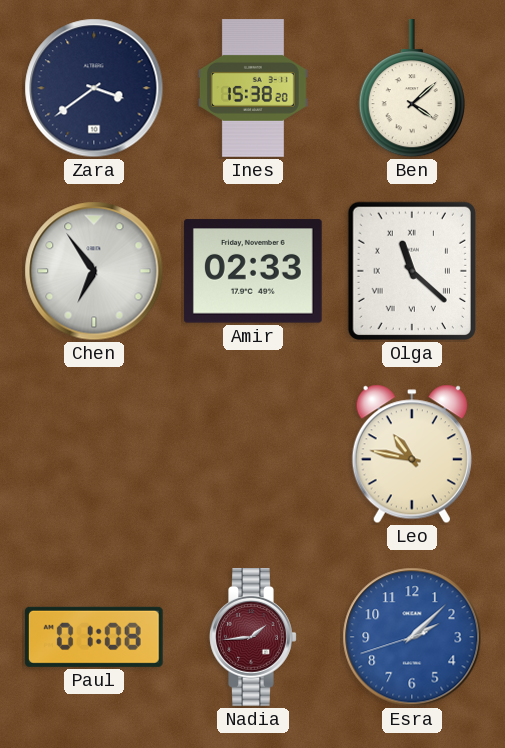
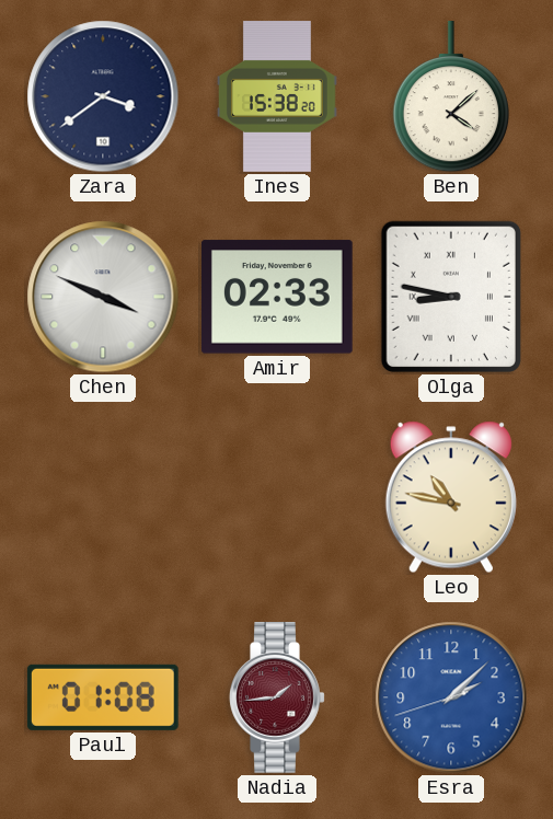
Chen: 6:54 -> 3:49 (103, 297)
Olga: 11:22 -> 8:47 (451, 297)
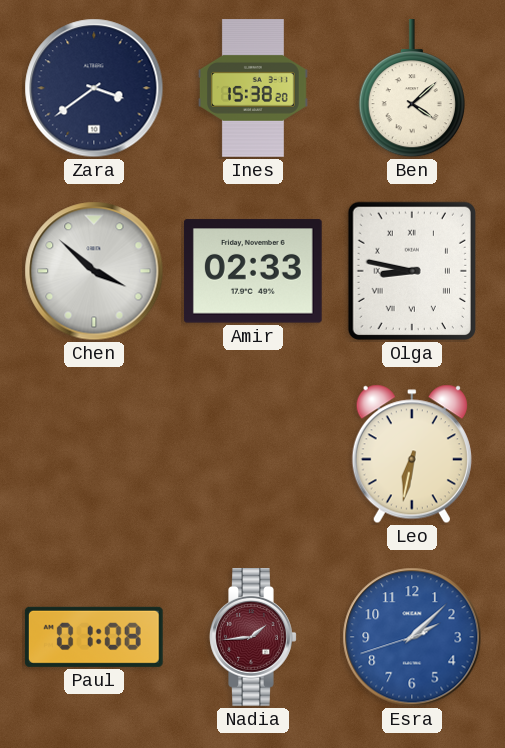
Chen: 3:49 -> 3:52 (94, 271)
Leo: 10:47 -> 6:32 (412, 454)
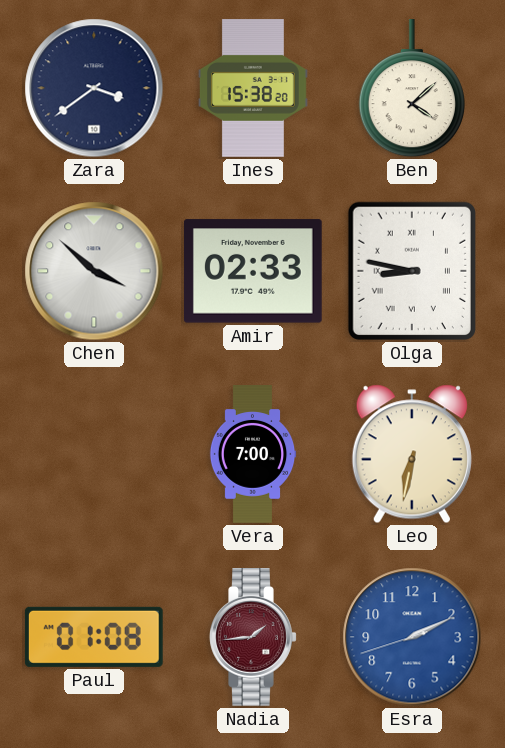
Vera: none -> 7:00 (253, 454)
Esra: 2:07 -> 2:10 (412, 637)
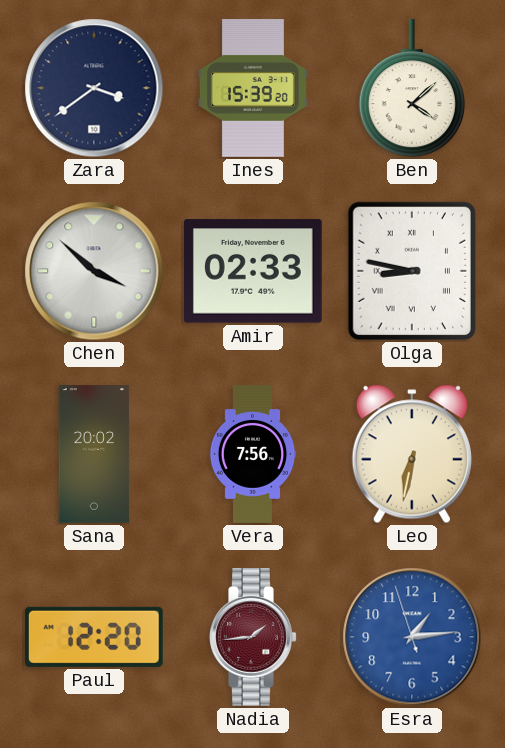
Ines: 15:38 -> 15:39 (253, 88)
Sana: none -> 20:02 (94, 454)
Vera: 7:00 -> 7:56 (253, 454)
Paul: 01:08 -> 12:20 (94, 637)
Esra: 2:10 -> 1:13 (412, 637)
